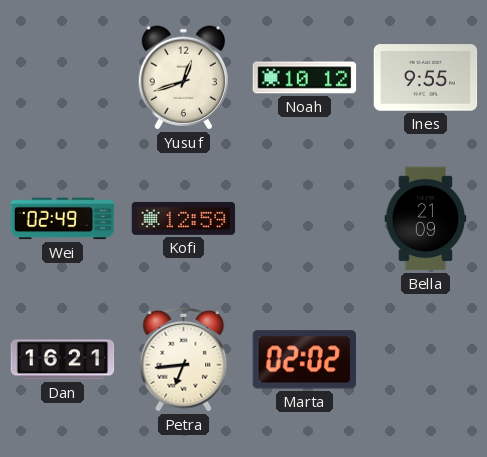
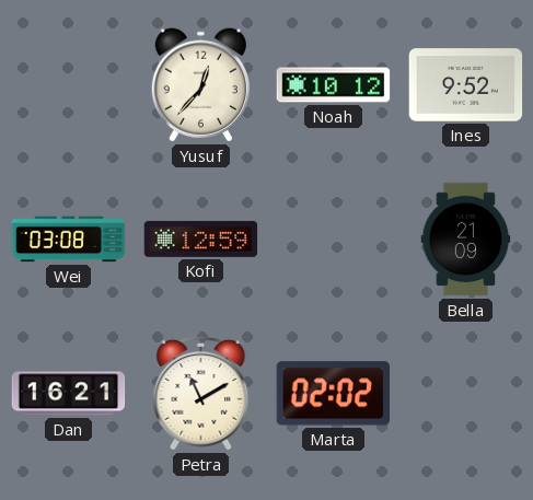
Yusuf: 12:42 -> 12:37 (200, 85)
Ines: 9:55 -> 9:52 (466, 85)
Wei: 02:49 -> 03:08 (69, 240)
Petra: 6:44 -> 11:10 (201, 393)
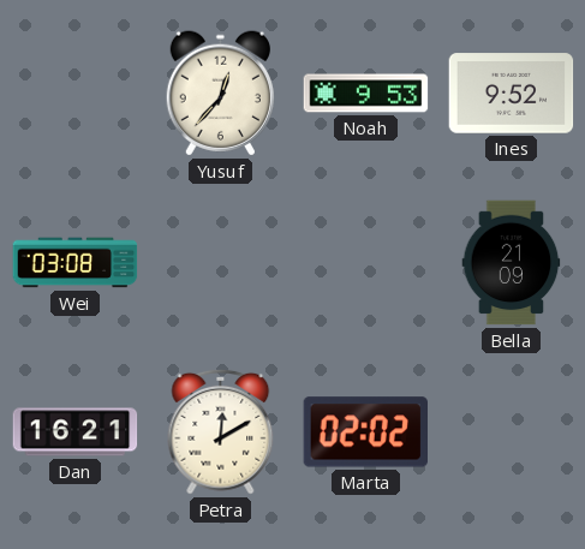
Noah: 10:12 -> 9:53 (366, 94)
Kofi: 12:59 -> none (201, 239)
Petra: 11:10 -> 12:10 (221, 431)
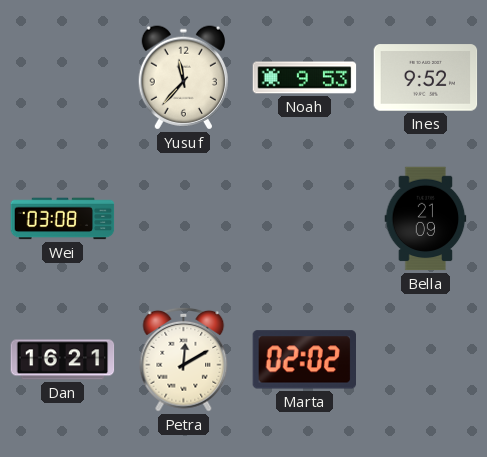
Yusuf: 12:37 -> 11:37 (183, 78)
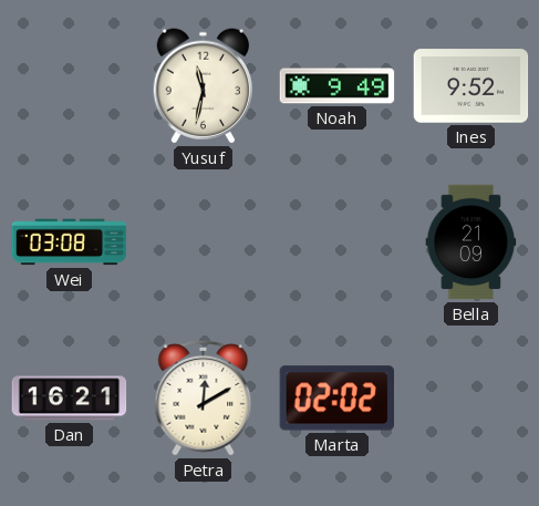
Yusuf: 11:37 -> 11:32 (203, 86)
Noah: 9:53 -> 9:49 (338, 86)
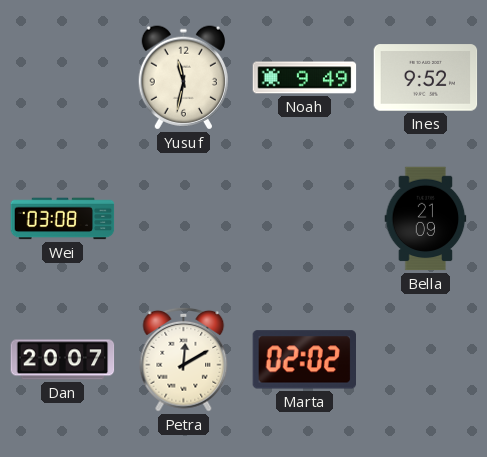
Dan: 16:21 -> 20:07 (63, 360)
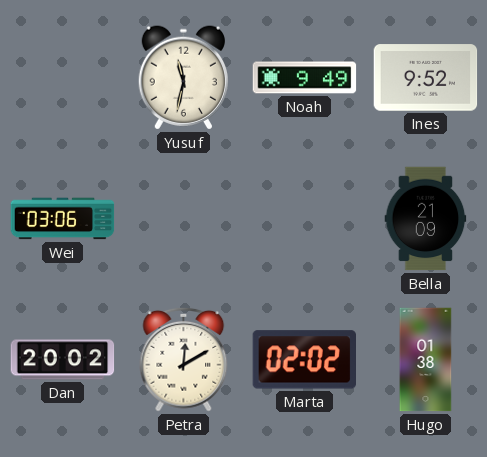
Wei: 03:08 -> 03:06 (63, 219)
Dan: 20:07 -> 20:02 (63, 360)
Hugo: none -> 01:38 (426, 360)
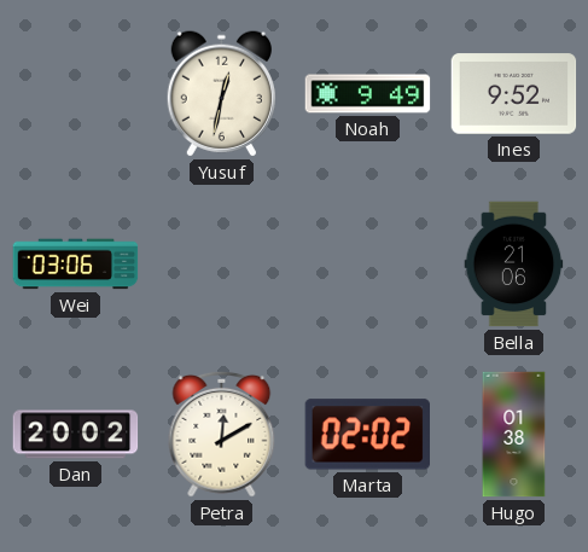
Yusuf: 11:32 -> 12:32 (221, 94)
Bella: 21:09 -> 21:06 (514, 265)
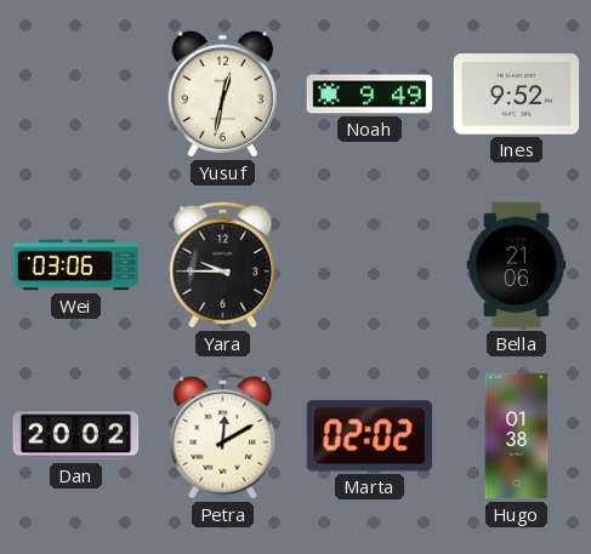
Yara: none -> 9:45 (223, 264)
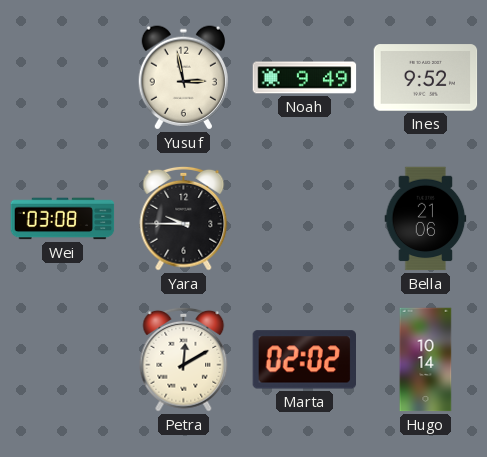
Yusuf: 12:32 -> 2:58 (183, 78)
Wei: 03:06 -> 03:08 (63, 219)
Dan: 20:02 -> none (76, 436)
Hugo: 01:38 -> 10:14 (426, 360)
